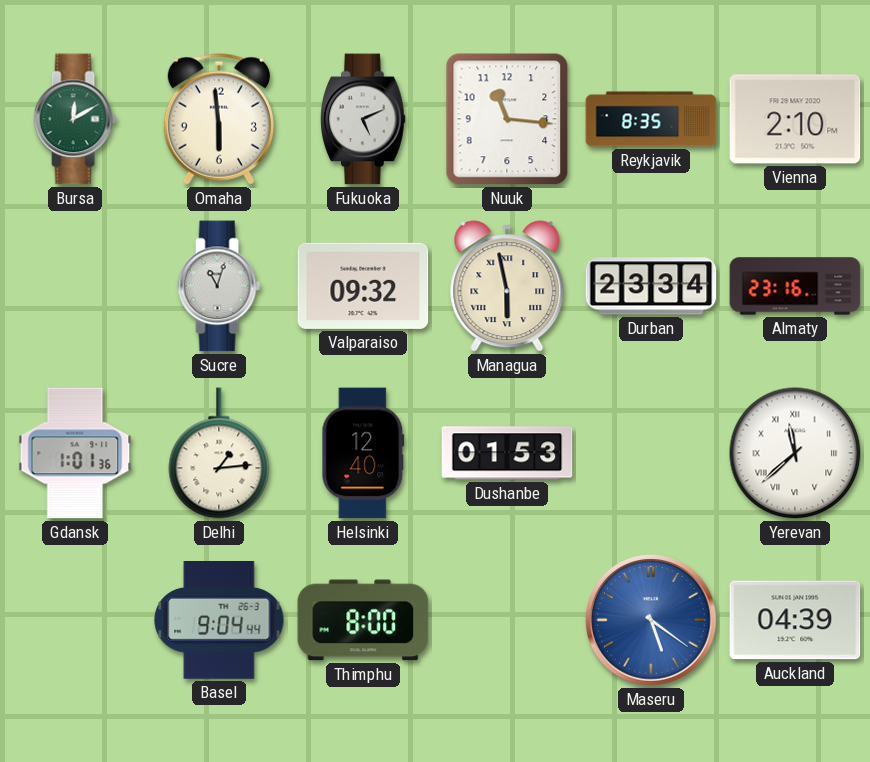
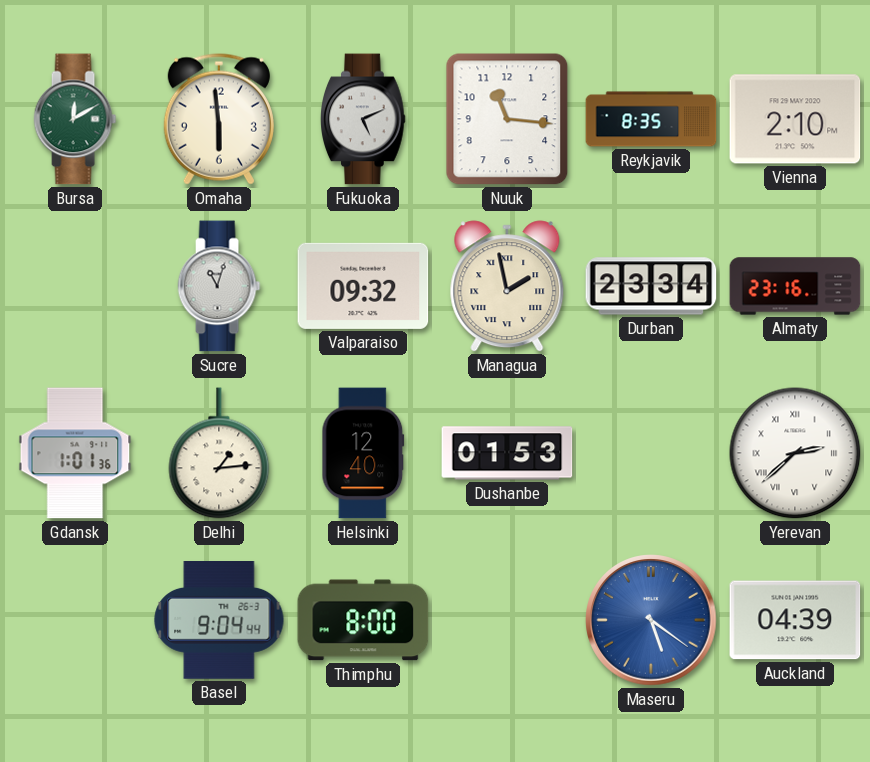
Managua: 5:58 -> 1:58 (507, 286)
Yerevan: 11:38 -> 2:38 (795, 453)
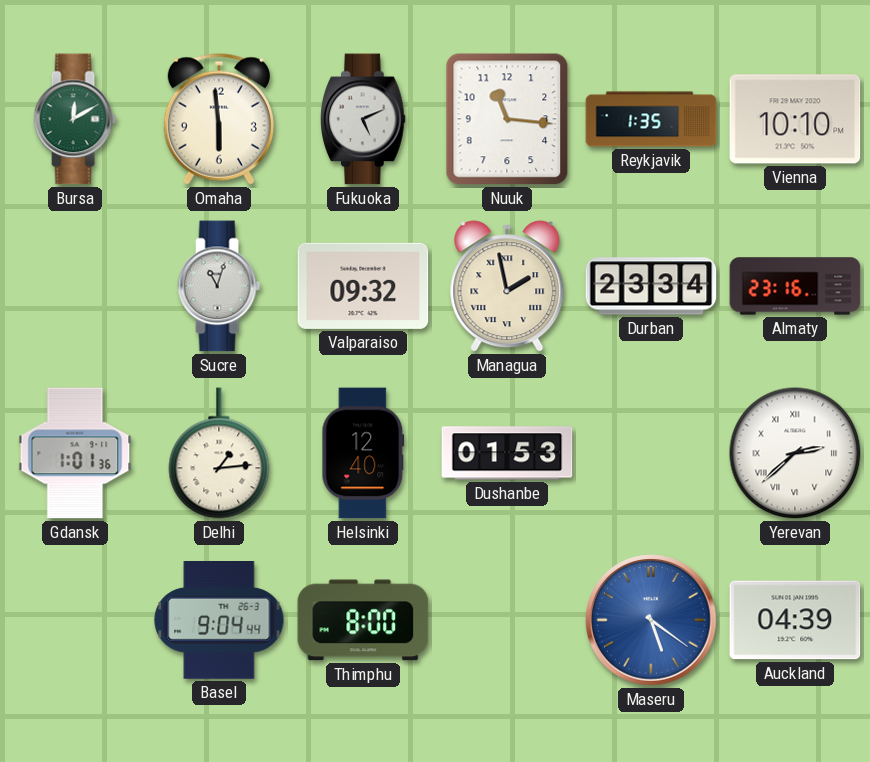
Reykjavik: 8:35 -> 1:35 (651, 119)
Vienna: 2:10 -> 10:10 (795, 119)
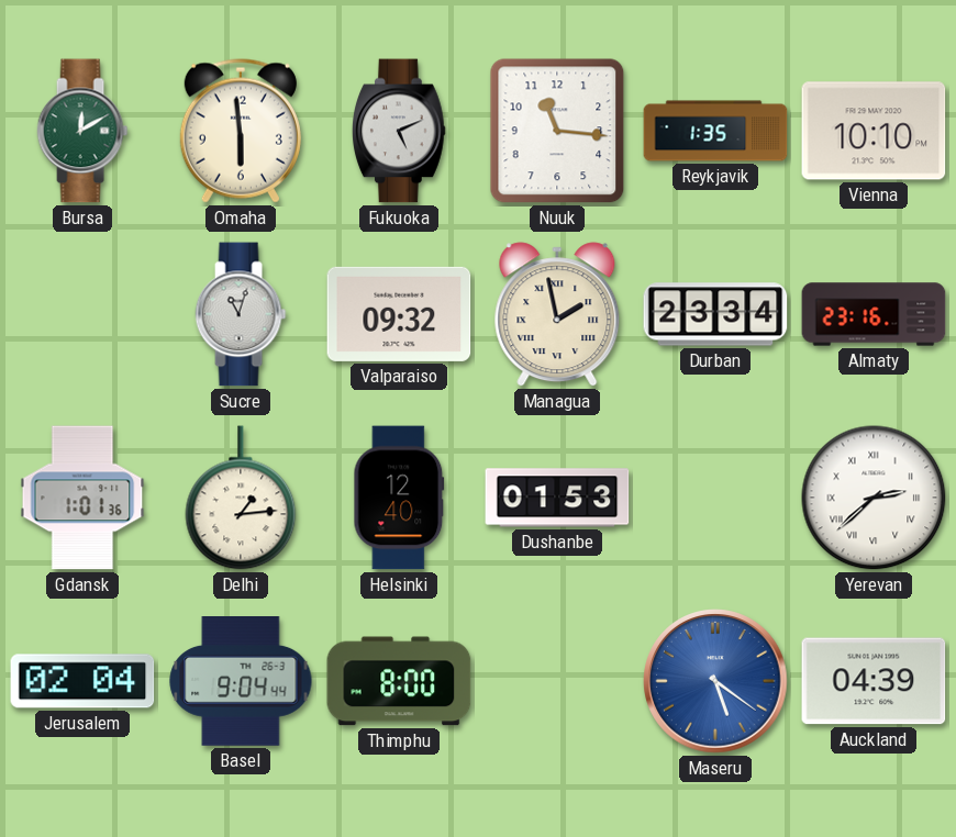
Jerusalem: none -> 02:04 (82, 681)
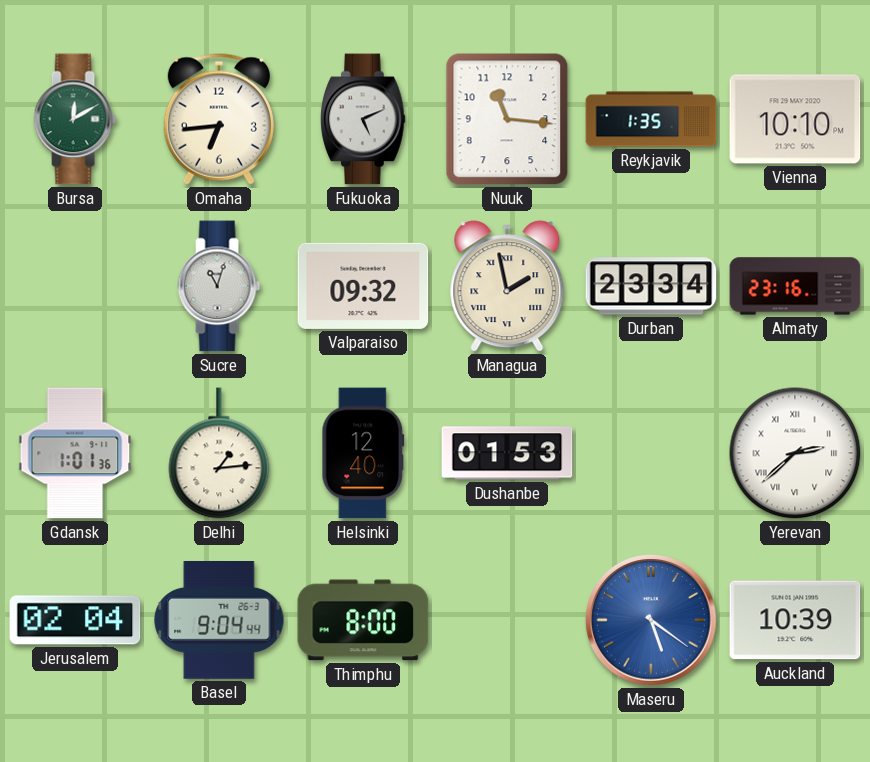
Omaha: 5:59 -> 6:44 (219, 119)
Auckland: 04:39 -> 10:39 (795, 620)
